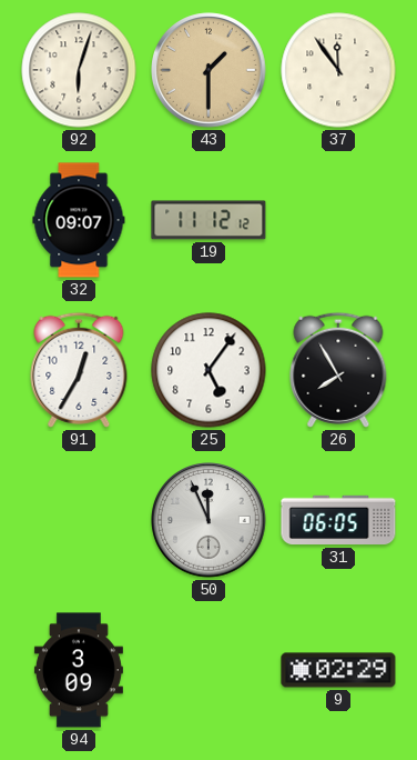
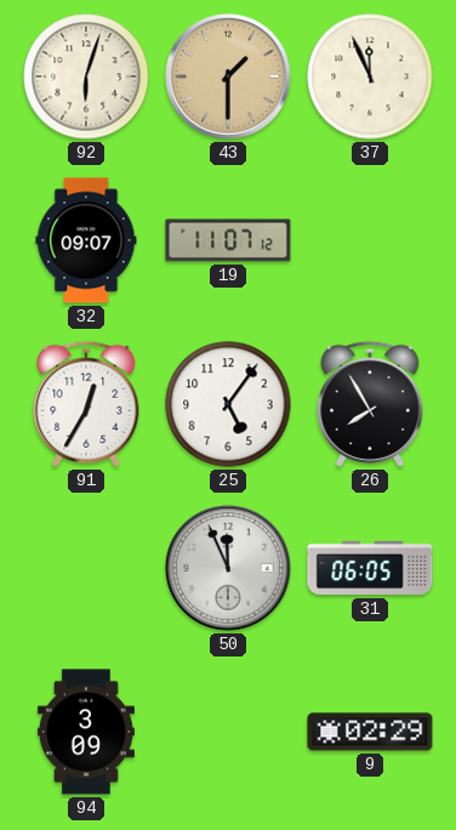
37: 11:54 -> 11:56 (370, 76)
19: 11:12 -> 11:07 (228, 240)
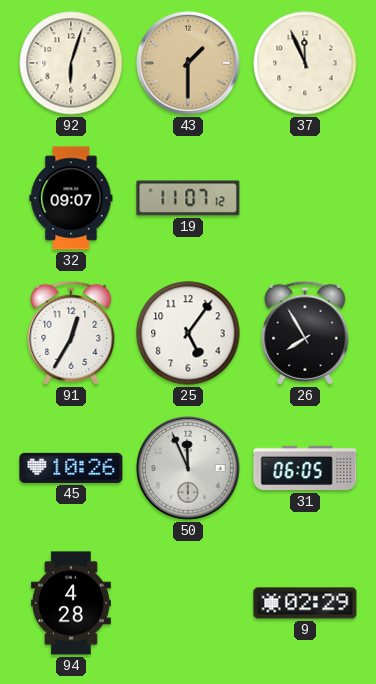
45: none -> 10:26 (71, 468)
94: 3:09 -> 4:28 (71, 603)
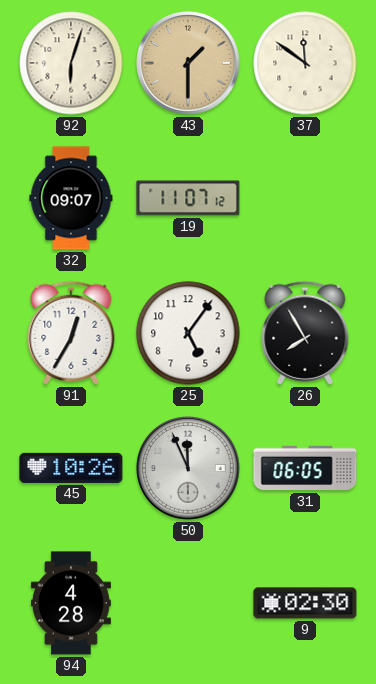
37: 11:56 -> 11:51 (305, 63)
9: 02:29 -> 02:30 (305, 603)
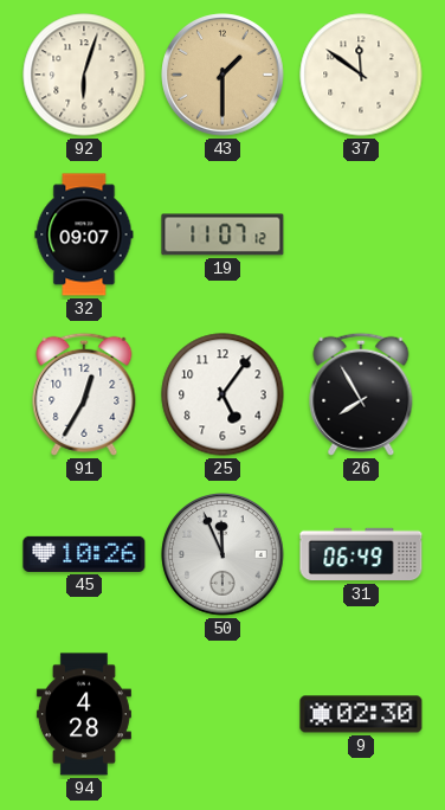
31: 06:05 -> 06:49 (361, 554)
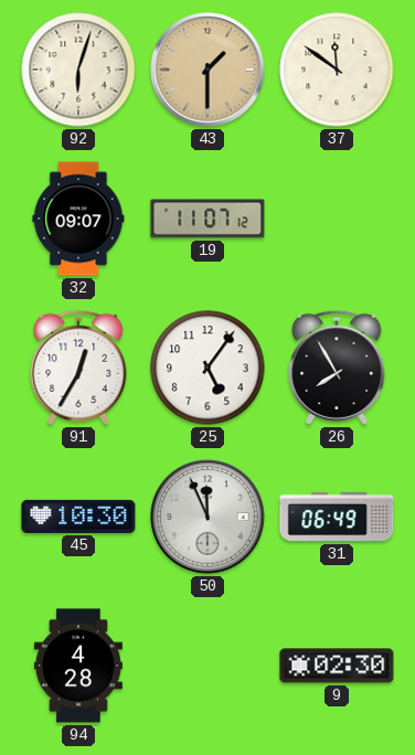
45: 10:26 -> 10:30 (78, 517)
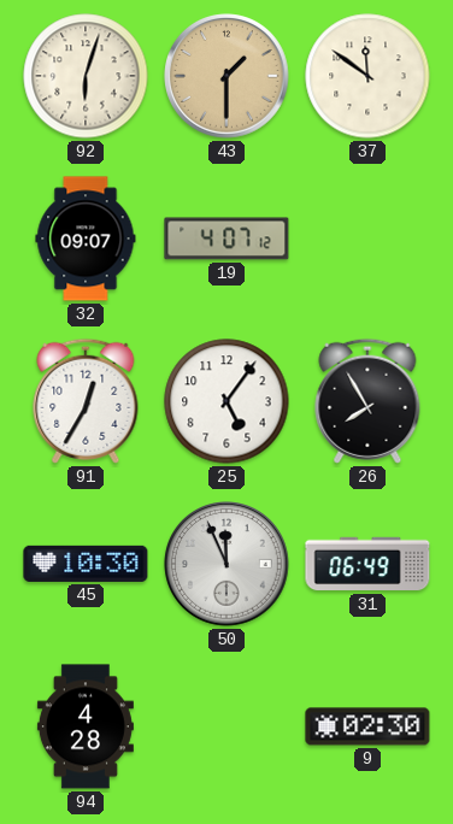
19: 11:07 -> 4:07 (226, 239)
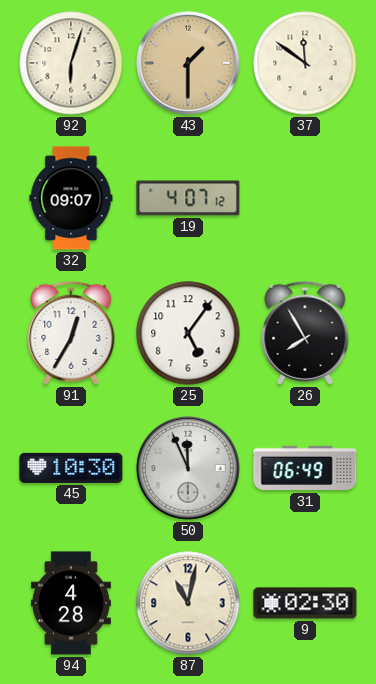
87: none -> 11:02 (188, 603)
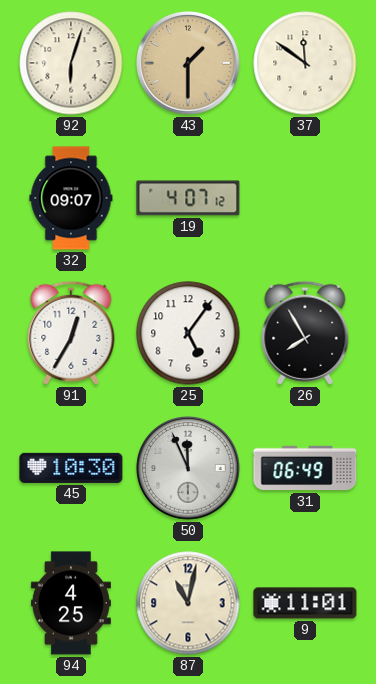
94: 4:28 -> 4:25 (71, 603)
9: 02:30 -> 11:01 (305, 603)
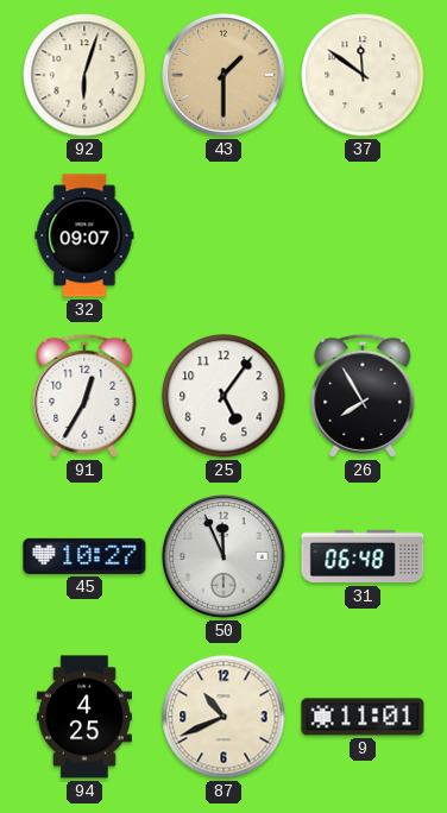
19: 4:07 -> none (188, 198)
45: 10:30 -> 10:27 (84, 556)
31: 06:49 -> 06:48 (363, 556)
87: 11:02 -> 10:41 (223, 717)
